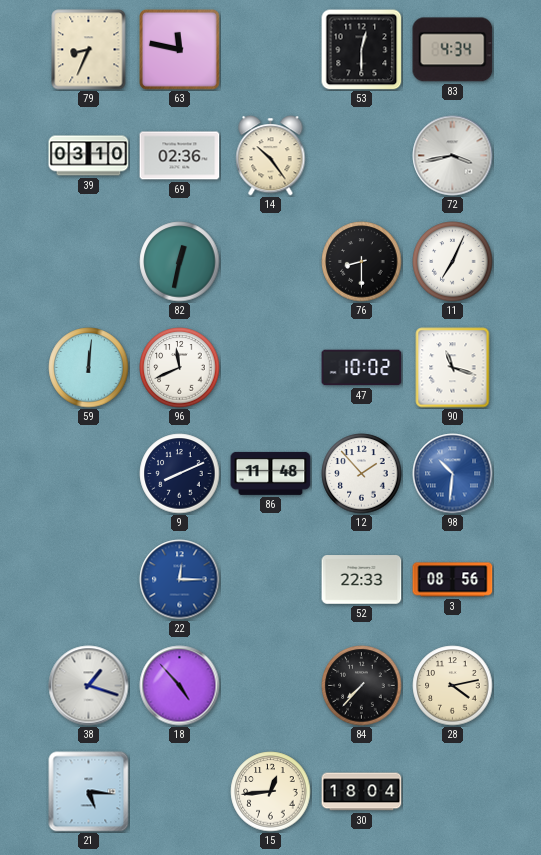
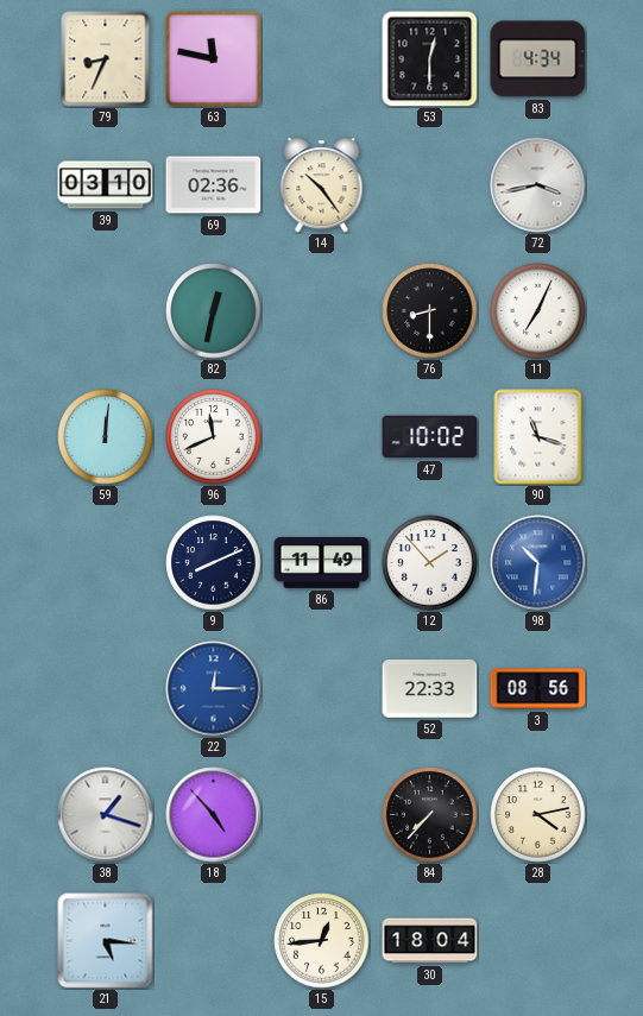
86: 11:48 -> 11:49 (322, 562)
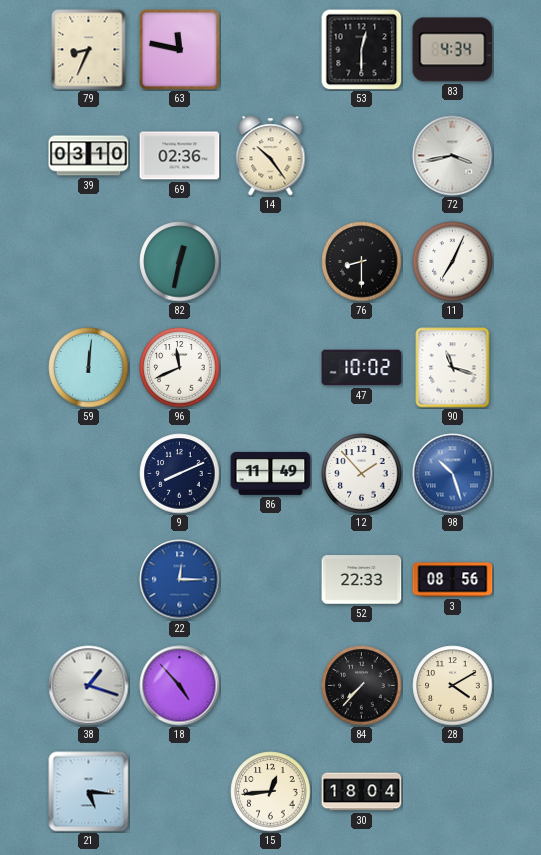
98: 10:31 -> 10:27 (453, 474)
28: 4:13 -> 4:10 (453, 686)
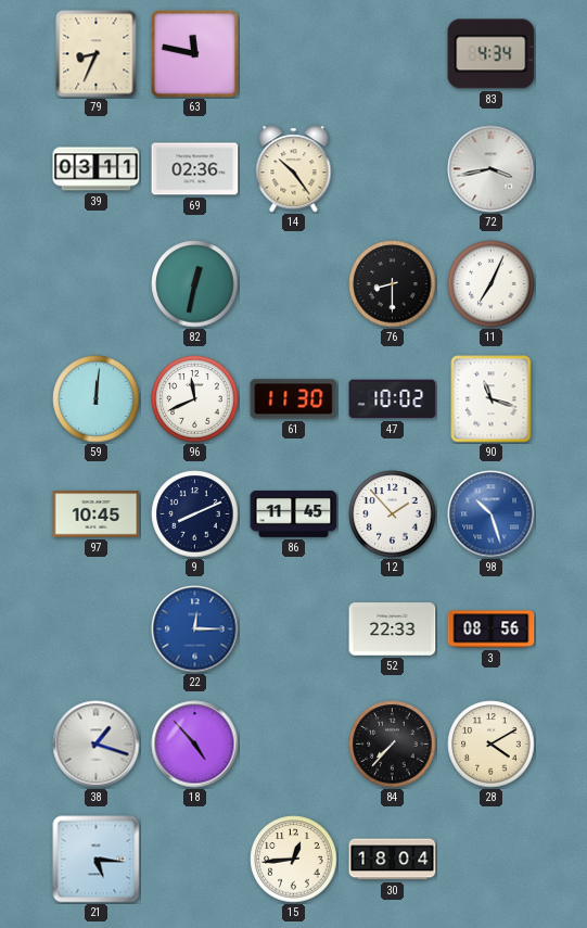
53: 12:30 -> none (362, 50)
39: 03:10 -> 03:11 (97, 169)
61: none -> 11:30 (294, 399)
97: none -> 10:45 (97, 514)
86: 11:49 -> 11:45 (294, 513)
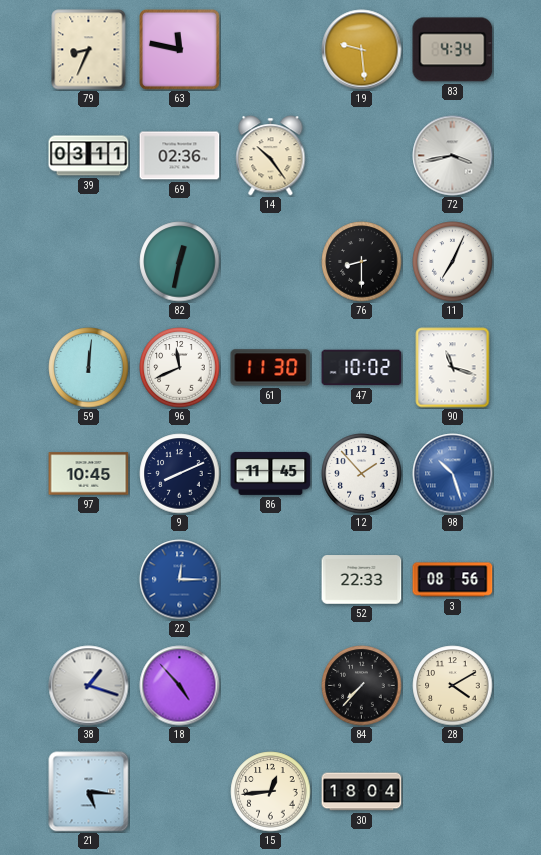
19: none -> 9:29 (362, 50)
